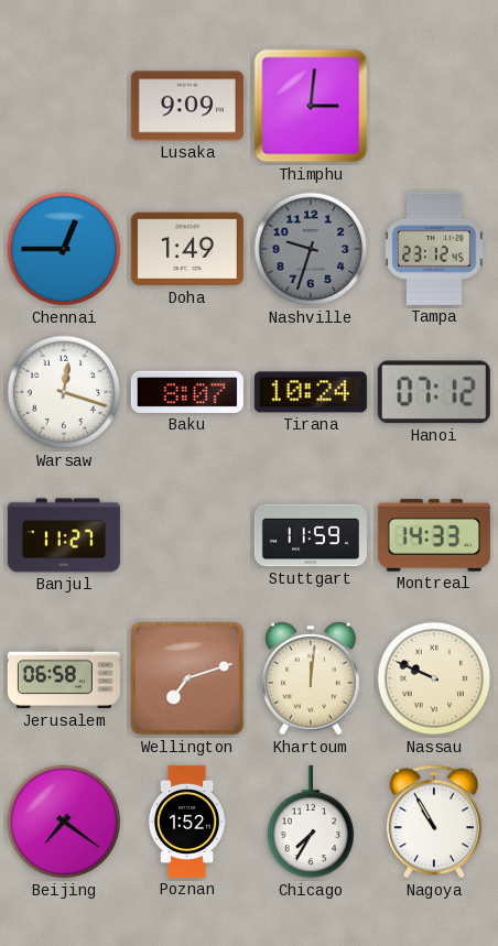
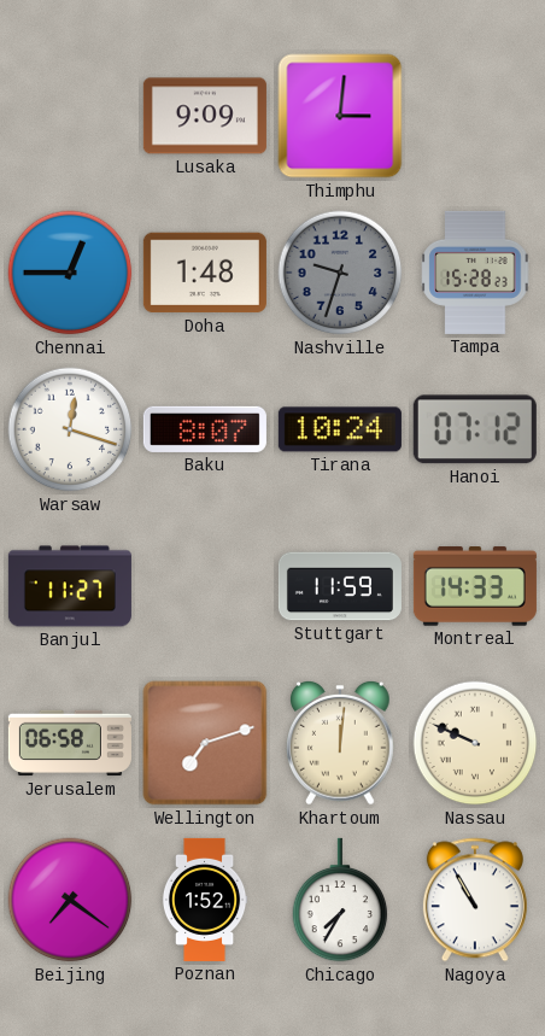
Doha: 1:49 -> 1:48 (205, 273)
Tampa: 23:12 -> 15:28 (475, 273)
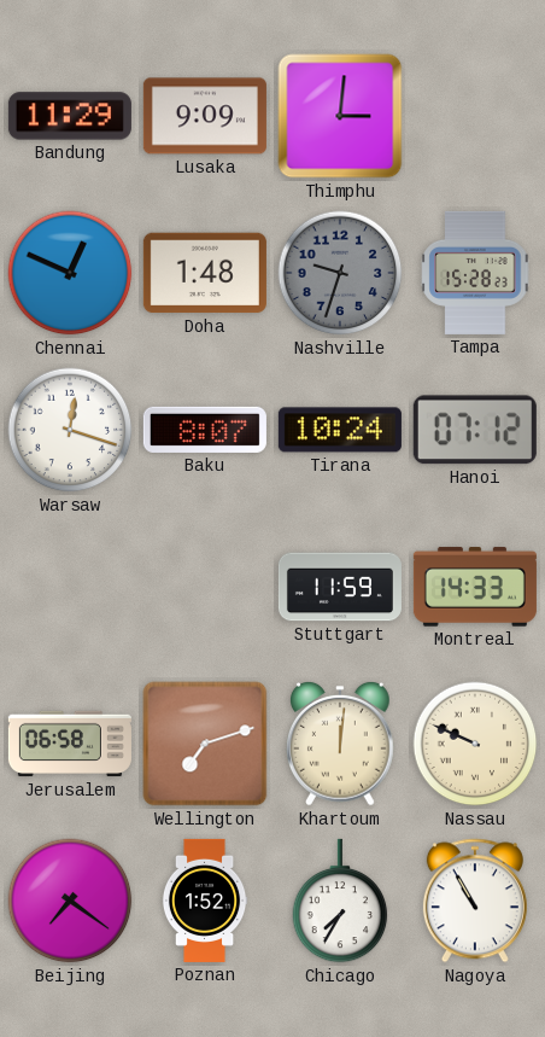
Bandung: none -> 11:29 (70, 116)
Chennai: 12:45 -> 12:49 (70, 273)
Banjul: 11:27 -> none (70, 586)
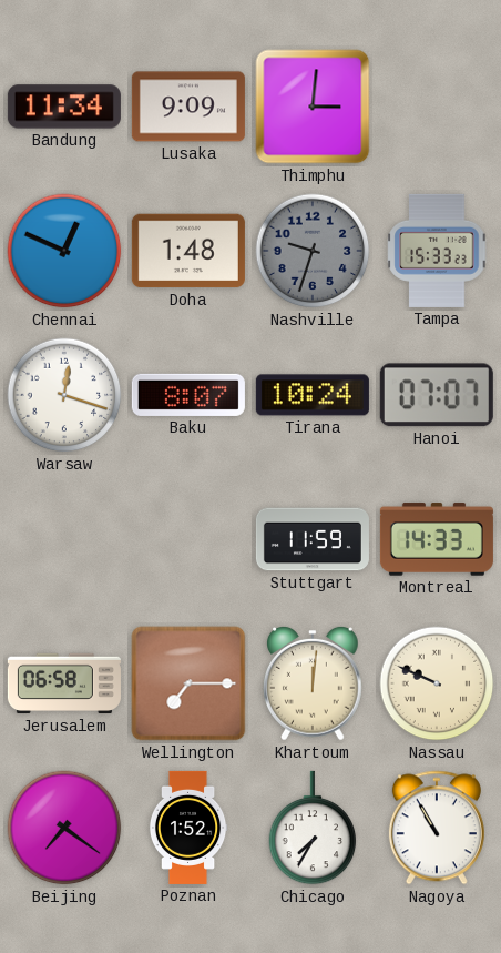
Bandung: 11:29 -> 11:34 (64, 107)
Tampa: 15:28 -> 15:33 (437, 251)
Hanoi: 07:12 -> 07:07 (437, 395)
Wellington: 7:12 -> 7:15 (188, 683)
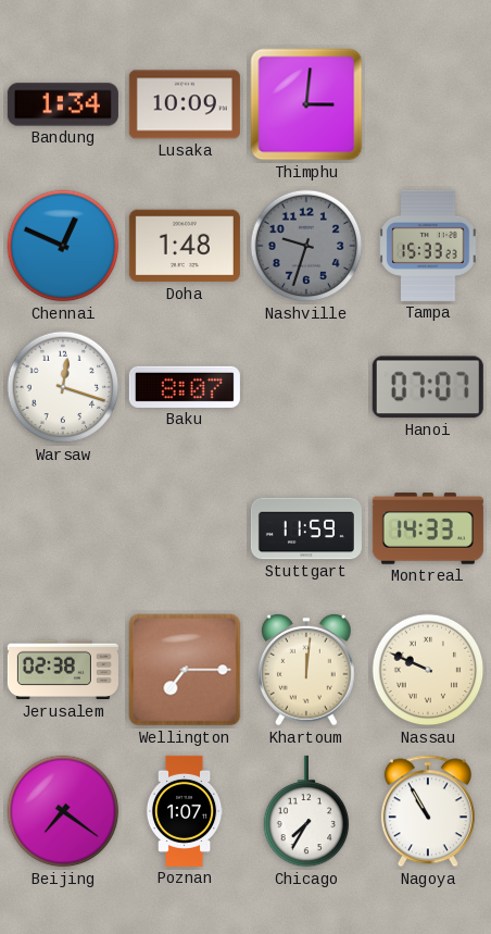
Bandung: 11:34 -> 1:34 (63, 104)
Lusaka: 9:09 -> 10:09 (185, 104)
Tirana: 10:24 -> none (313, 395)
Jerusalem: 06:58 -> 02:38 (63, 670)
Poznan: 1:52 -> 1:07 (185, 811)
